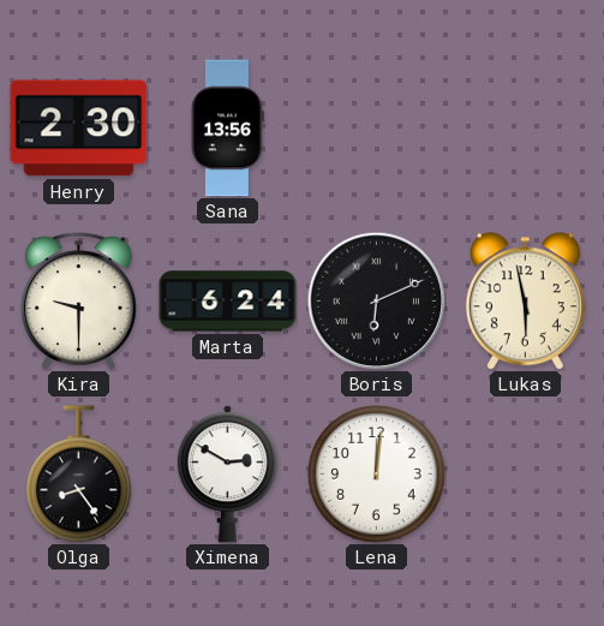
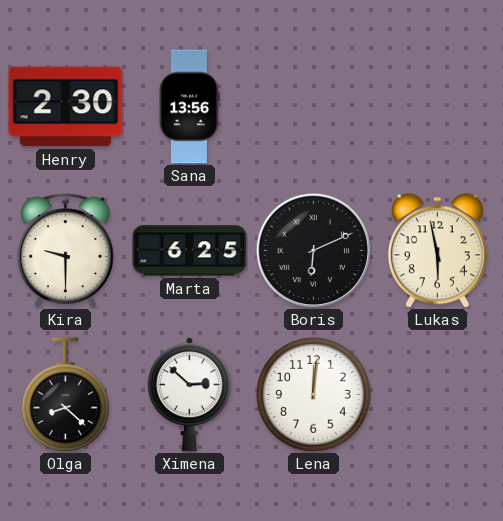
Marta: 6:24 -> 6:25 (190, 251)
Olga: 8:24 -> 8:22 (66, 395)
Ximena: 2:50 -> 2:52 (189, 395)
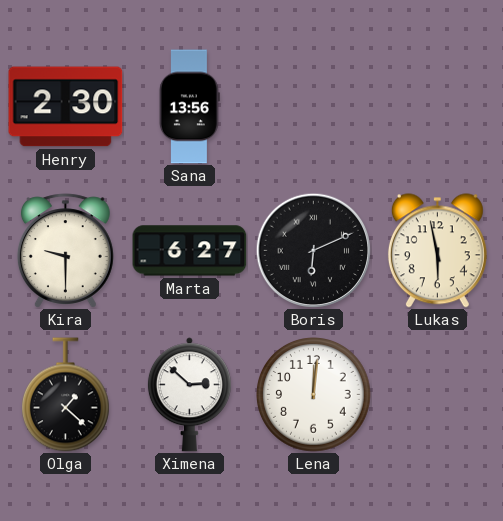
Marta: 6:25 -> 6:27 (190, 251)
Olga: 8:22 -> 1:22 (66, 395)
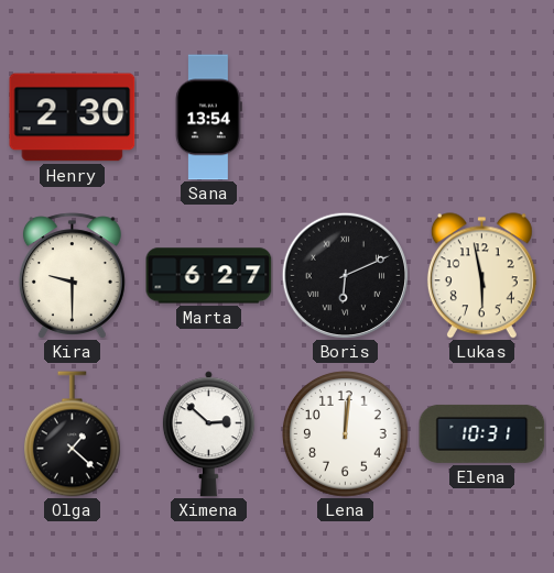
Sana: 13:56 -> 13:54 (208, 118)
Elena: none -> 10:31 (482, 433)
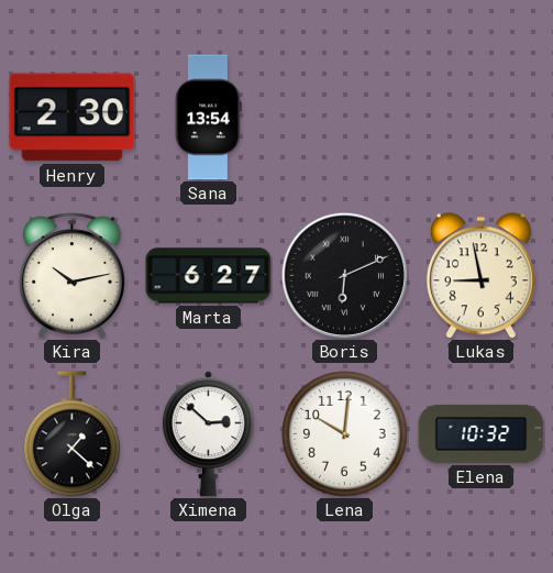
Kira: 9:30 -> 10:13 (71, 276)
Lukas: 5:58 -> 8:58 (480, 276)
Lena: 12:01 -> 10:01 (345, 434)
Elena: 10:31 -> 10:32 (482, 433)
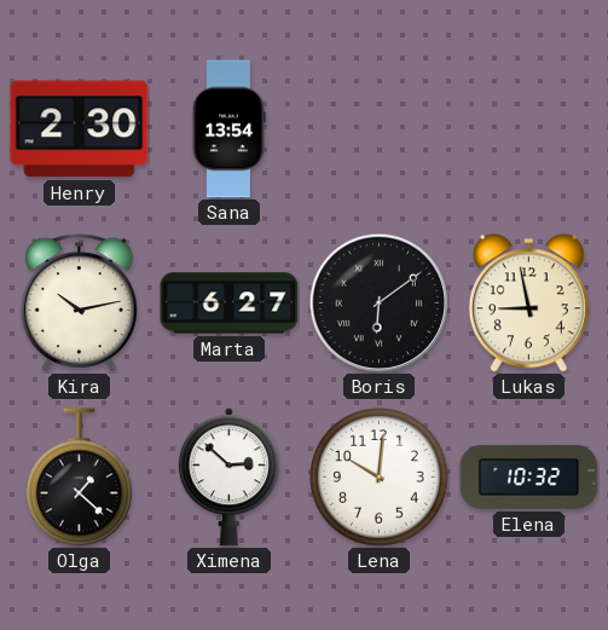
Boris: 6:11 -> 6:09 (378, 302)
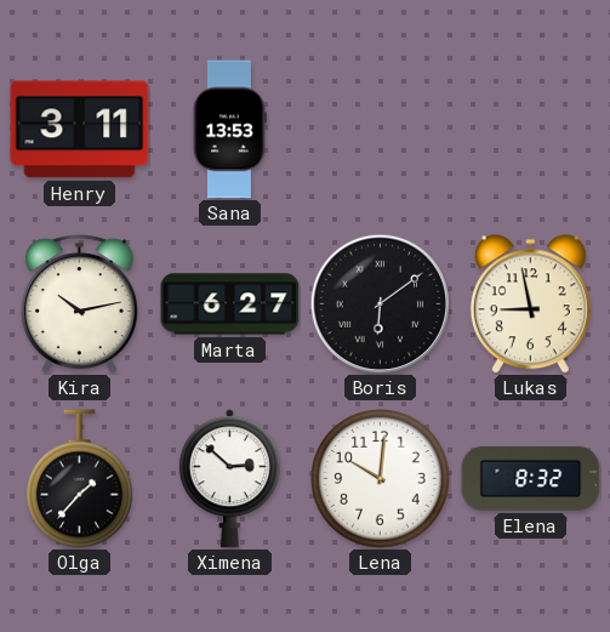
Henry: 2:30 -> 3:11 (80, 130)
Sana: 13:54 -> 13:53 (229, 130)
Olga: 1:22 -> 1:37 (80, 479)
Elena: 10:32 -> 8:32 (531, 478)
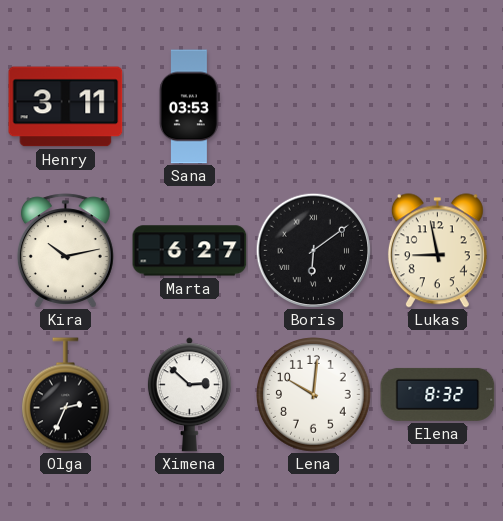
Sana: 13:53 -> 03:53 (189, 107)
Olga: 1:37 -> 2:34 (66, 395)
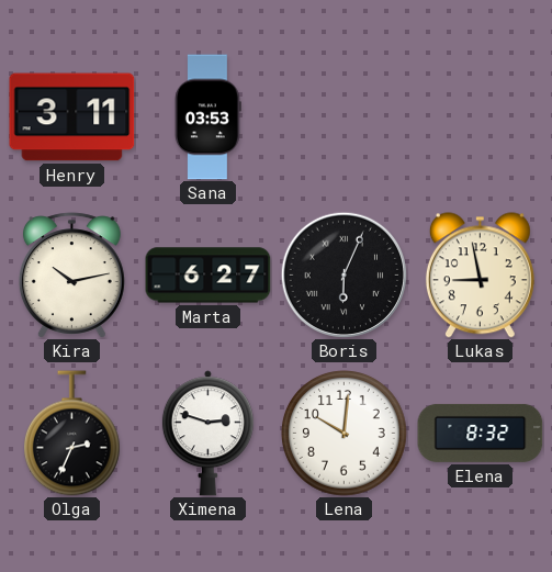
Boris: 6:09 -> 6:04 (343, 274)
Ximena: 2:52 -> 2:48 (207, 434)
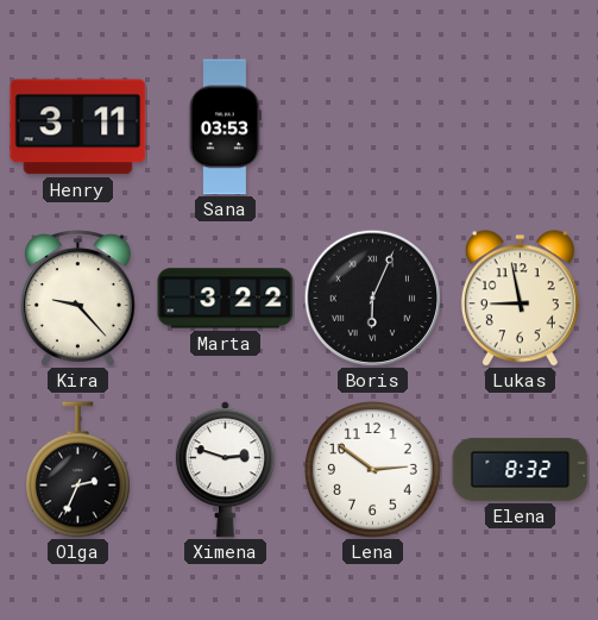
Kira: 10:13 -> 9:23 (77, 299)
Marta: 6:27 -> 3:22 (226, 299)
Lena: 10:01 -> 2:51 (373, 470)
